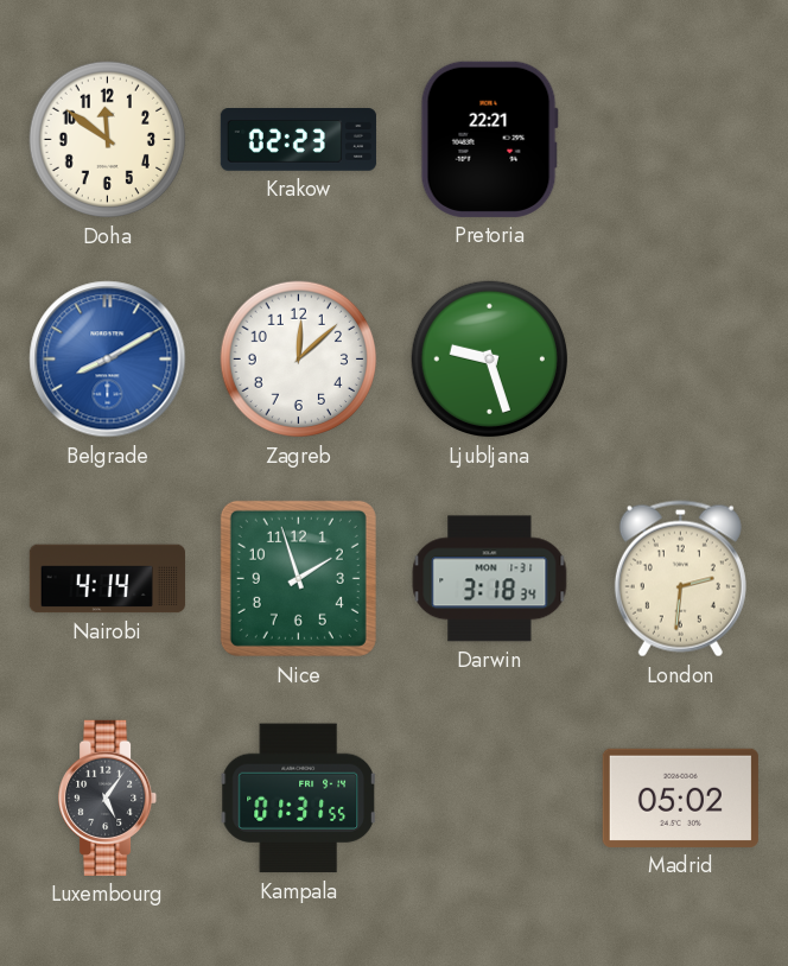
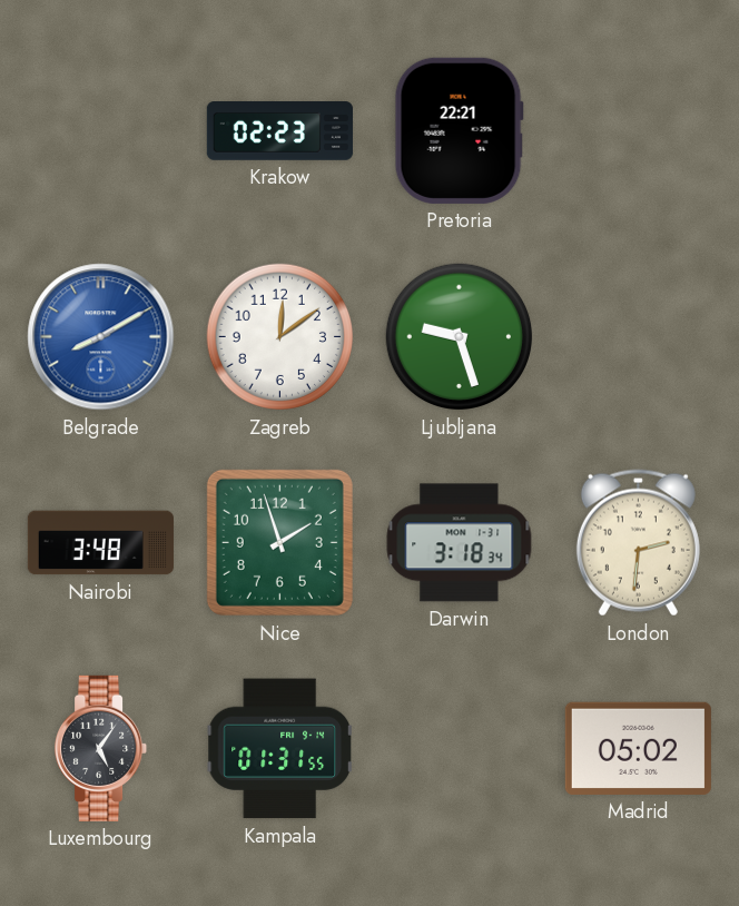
Doha: 11:51 -> none (108, 140)
Zagreb: 12:08 -> 12:09 (280, 337)
Nairobi: 4:14 -> 3:48 (100, 543)
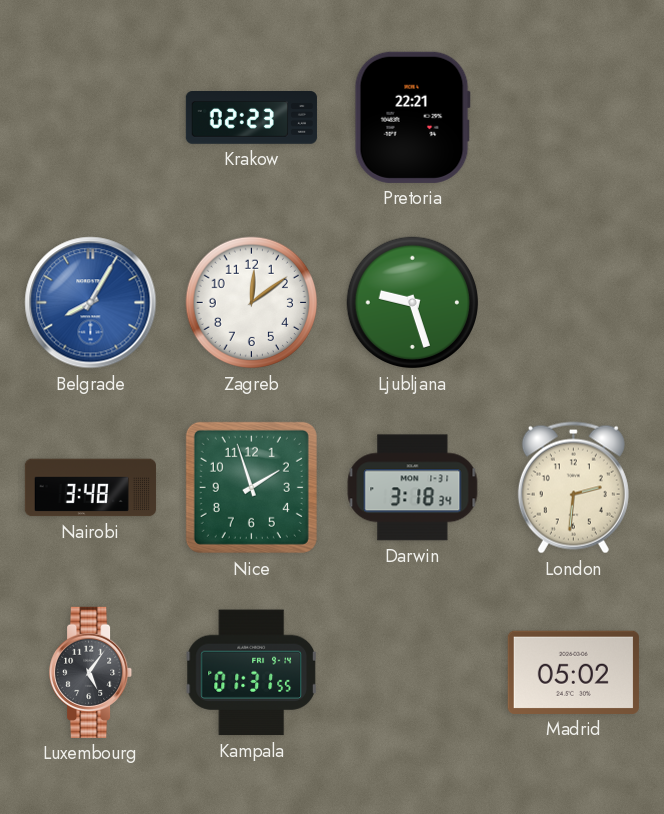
Belgrade: 8:10 -> 8:05 (91, 303)
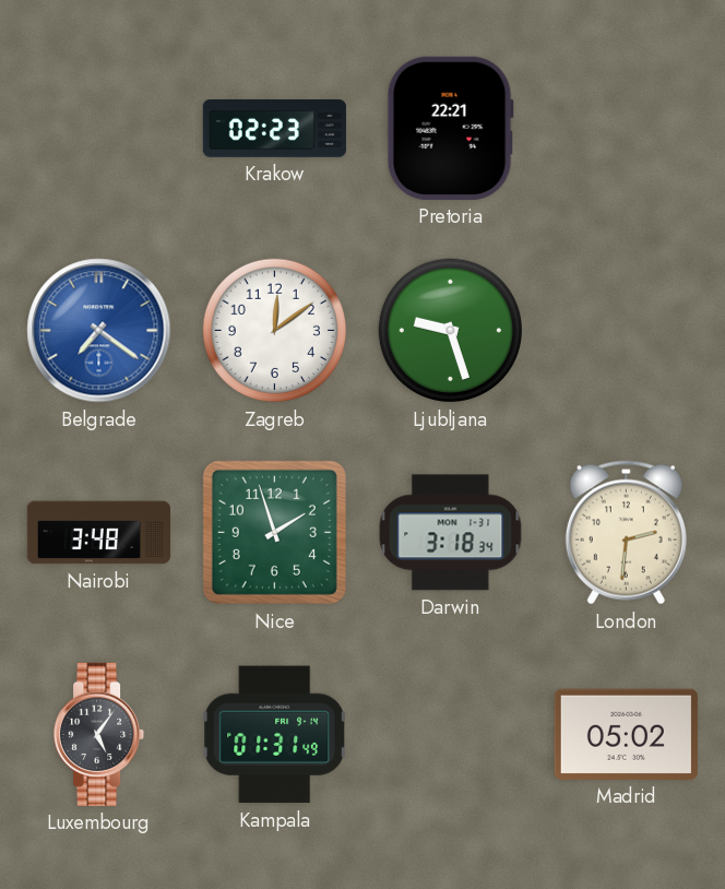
Belgrade: 8:05 -> 7:21 (99, 331)
Kampala: 01:31:55 -> 01:31:49 (274, 735)
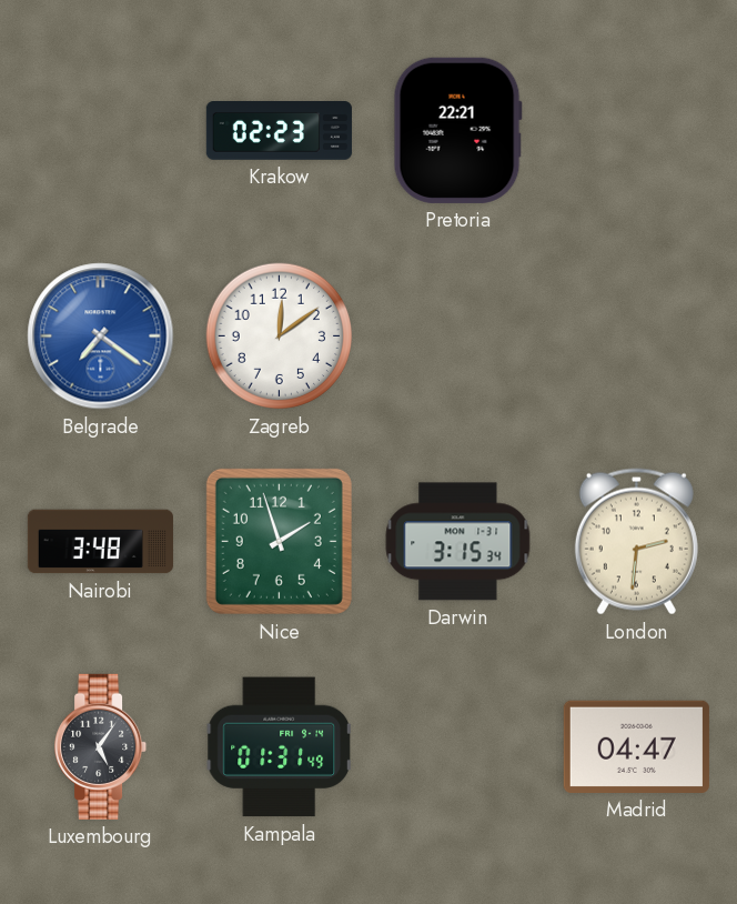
Ljubljana: 9:27 -> none (451, 331)
Darwin: 3:18 -> 3:15 (458, 542)
Madrid: 05:02 -> 04:47 (636, 746)
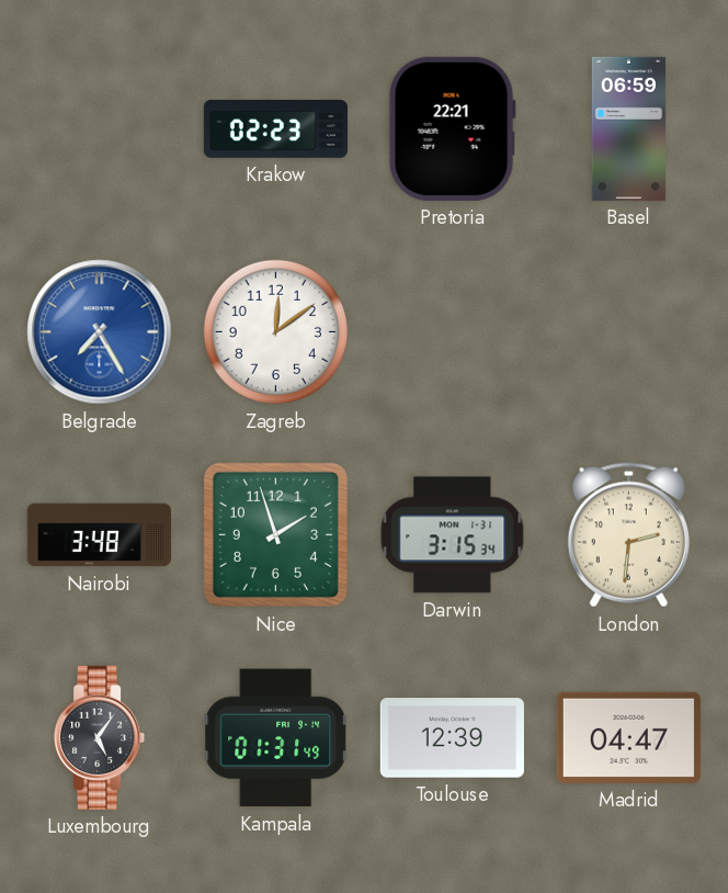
Basel: none -> 06:59 (628, 128)
Belgrade: 7:21 -> 7:25 (100, 332)
Toulouse: none -> 12:39 (452, 738)
